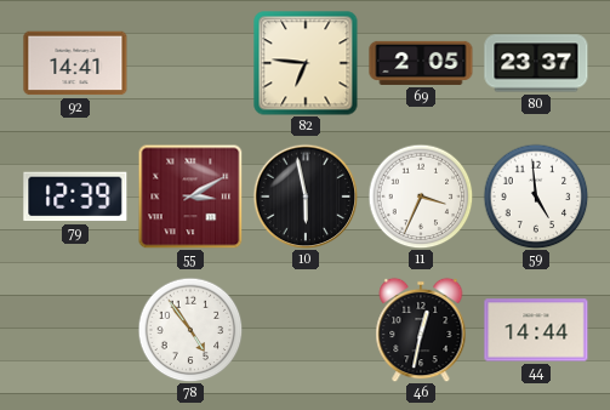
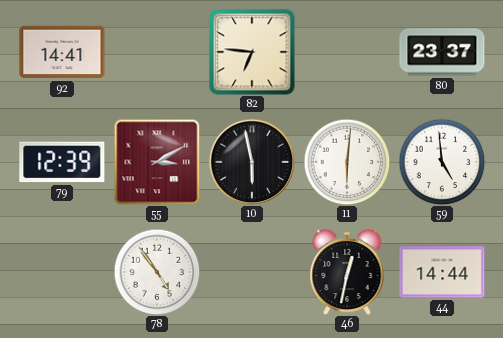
69: 2:05 -> none (421, 63)
11: 3:34 -> 6:01 (347, 162)
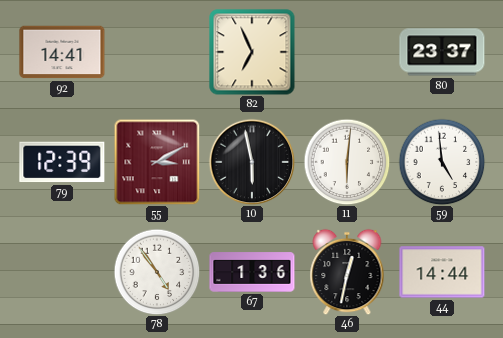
82: 6:46 -> 6:56 (252, 52)
67: none -> 1:36 (252, 272)
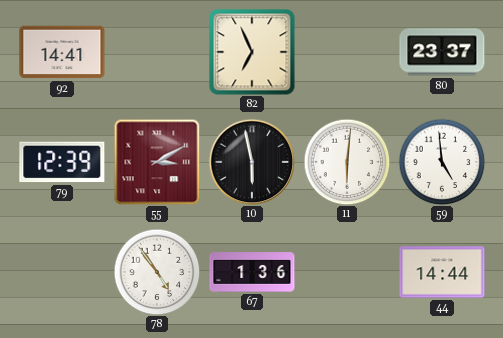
46: 12:32 -> none (347, 272)
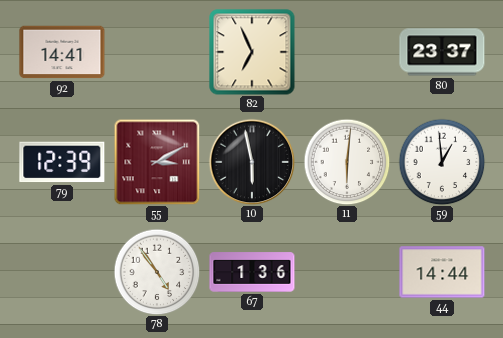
59: 4:59 -> 12:59 (442, 162)
